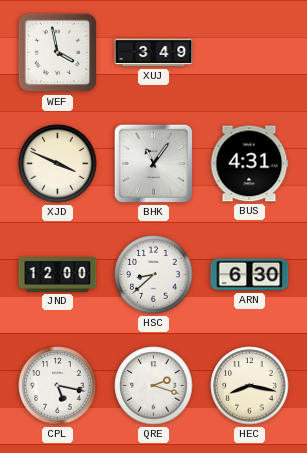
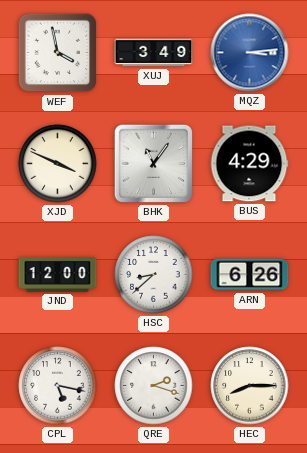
MQZ: none -> 3:14 (250, 53)
BUS: 4:31 -> 4:29 (249, 164)
ARN: 6:30 -> 6:26 (250, 275)
HEC: 8:17 -> 8:15 (250, 386)
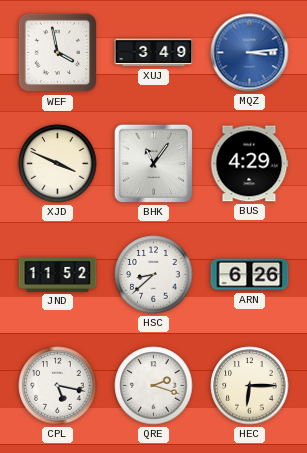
JND: 12:00 -> 11:52 (58, 275)
HEC: 8:15 -> 6:15 (250, 386)
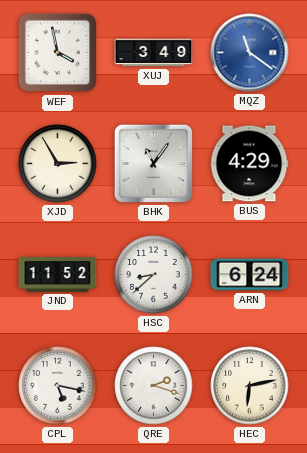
MQZ: 3:14 -> 11:21 (250, 53)
XJD: 3:49 -> 2:55 (58, 164)
ARN: 6:26 -> 6:24 (250, 275)
HEC: 6:15 -> 6:13 (250, 386)
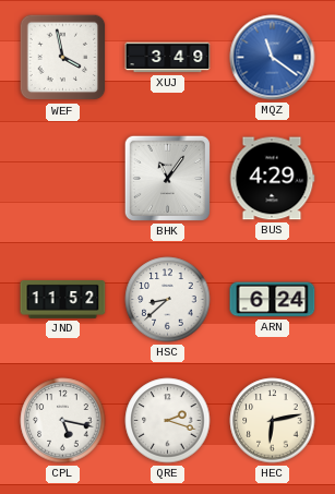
XJD: 2:55 -> none (58, 164)
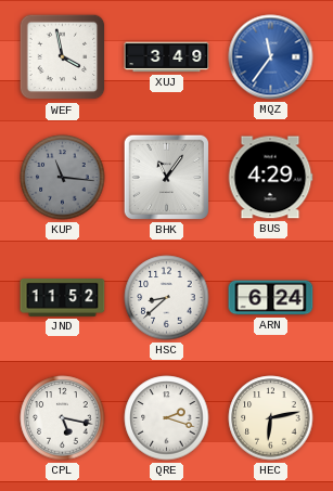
MQZ: 11:21 -> 11:36 (271, 57)
KUP: none -> 11:16 (63, 178)
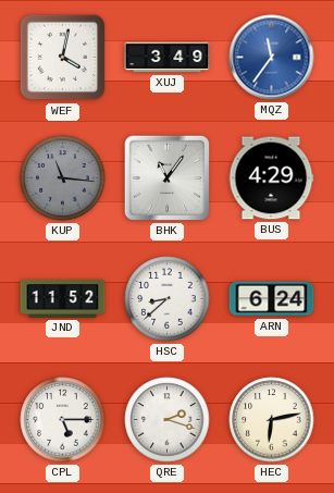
WEF: 3:58 -> 4:02 (63, 58)
CPL: 5:17 -> 5:15 (63, 420)
